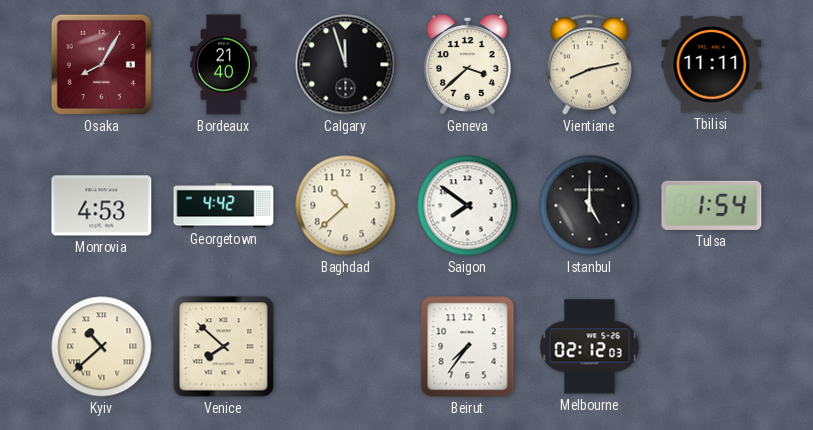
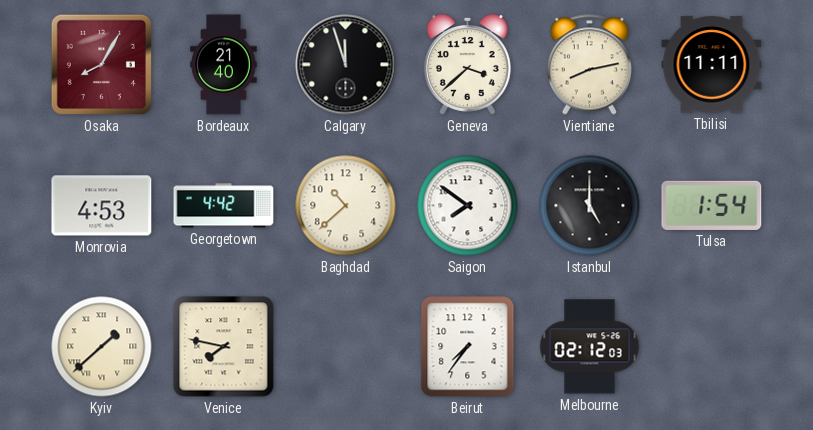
Kyiv: 10:38 -> 1:38 (102, 347)
Venice: 7:52 -> 7:47 (224, 347)
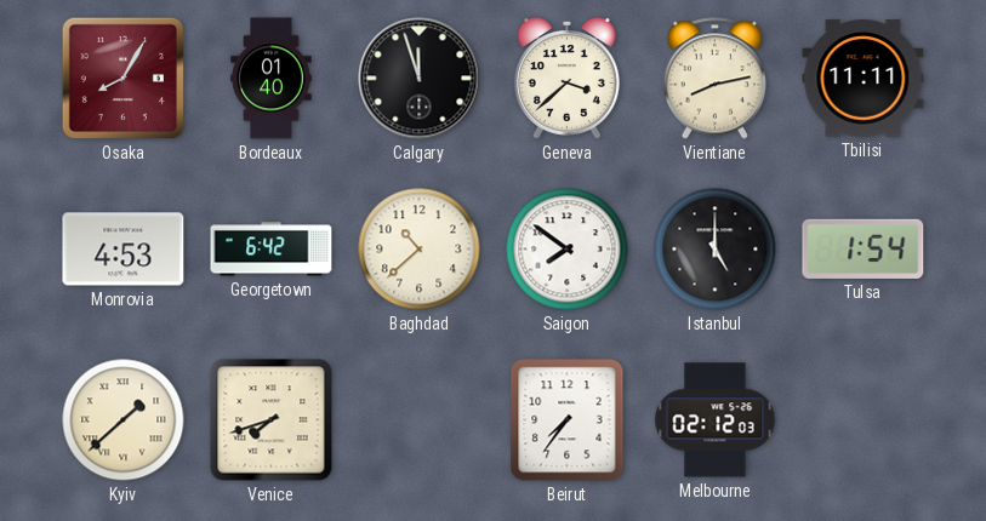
Bordeaux: 21:40 -> 01:40 (272, 79)
Georgetown: 4:42 -> 6:42 (272, 250)
Venice: 7:47 -> 7:42 (272, 420)
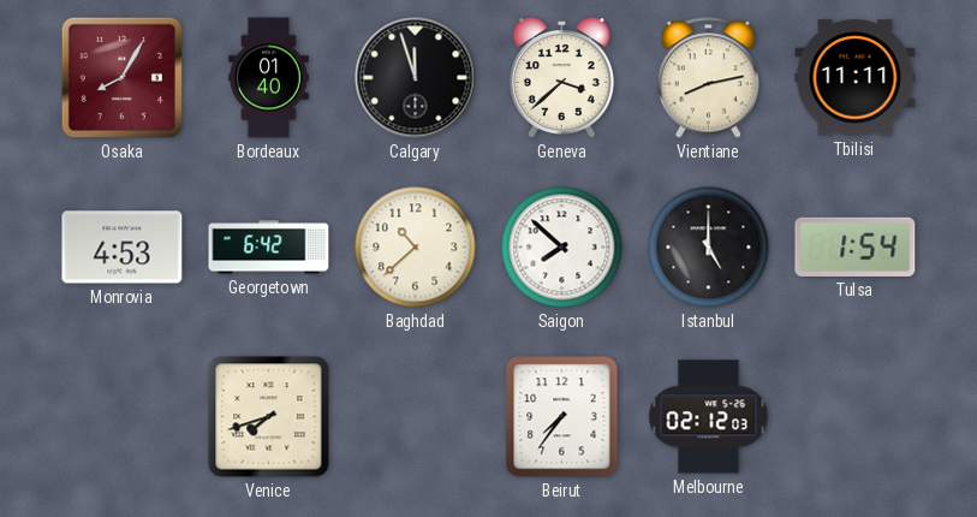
Saigon: 7:51 -> 7:52 (562, 248)
Kyiv: 1:38 -> none (124, 420)
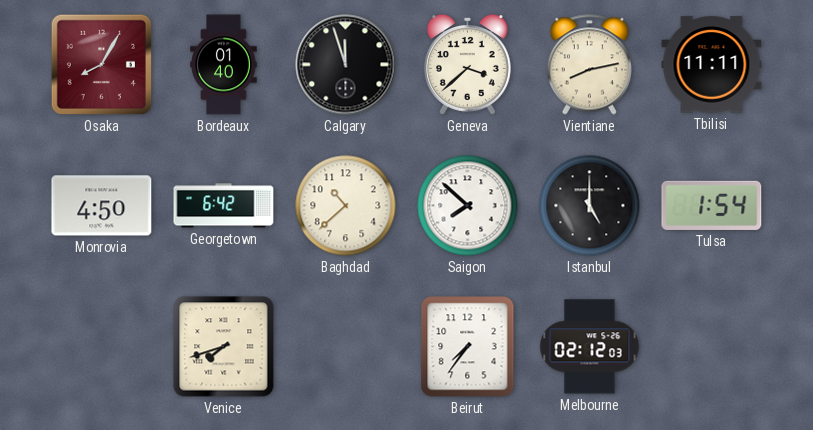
Monrovia: 4:53 -> 4:50 (102, 206)
